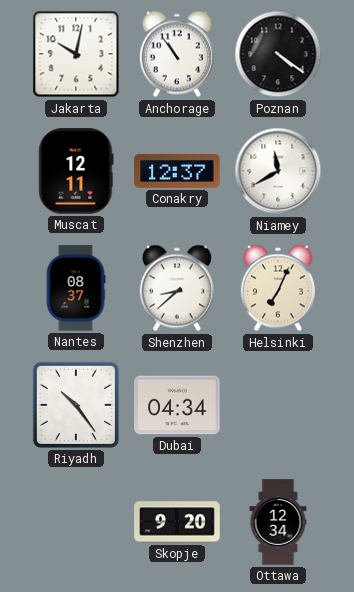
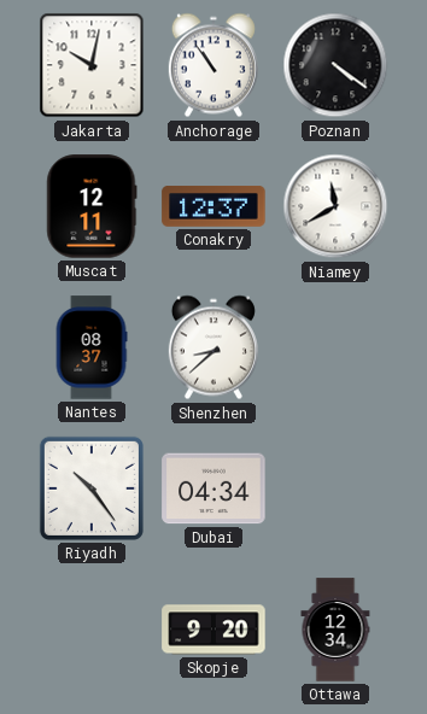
Helsinki: 7:04 -> none (278, 288)
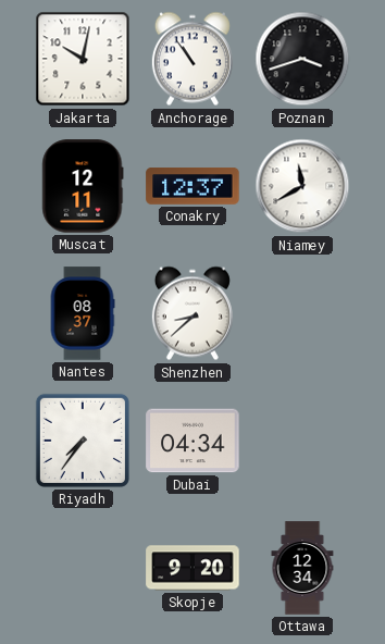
Poznan: 4:21 -> 3:42 (302, 59)
Riyadh: 10:24 -> 7:36 (83, 441)
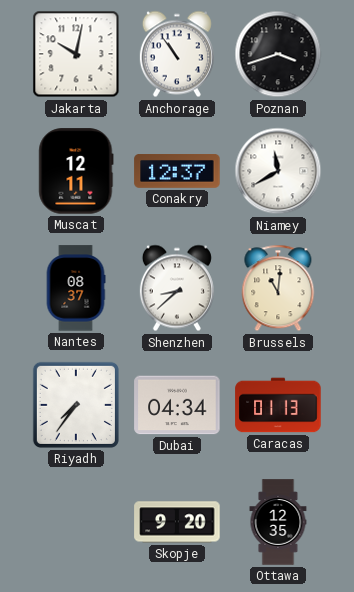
Brussels: none -> 11:01 (278, 288)
Caracas: none -> 01:13 (278, 405)
Ottawa: 12:34 -> 12:35 (278, 522)
